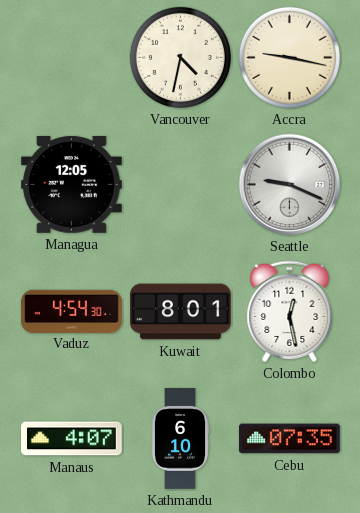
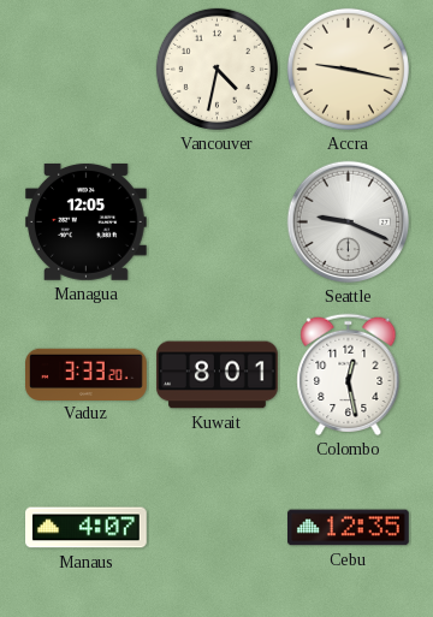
Vaduz: 4:54 -> 3:33 (87, 374)
Kathmandu: 6:10 -> none (180, 439)
Cebu: 07:35 -> 12:35 (349, 528)
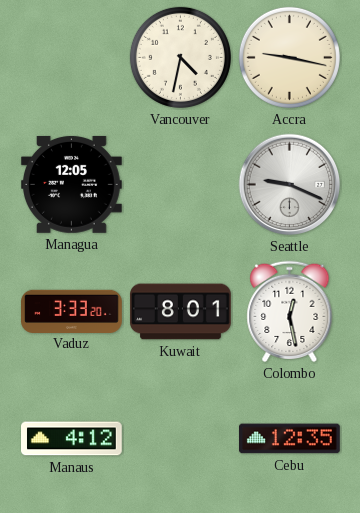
Manaus: 4:07 -> 4:12 (72, 439)
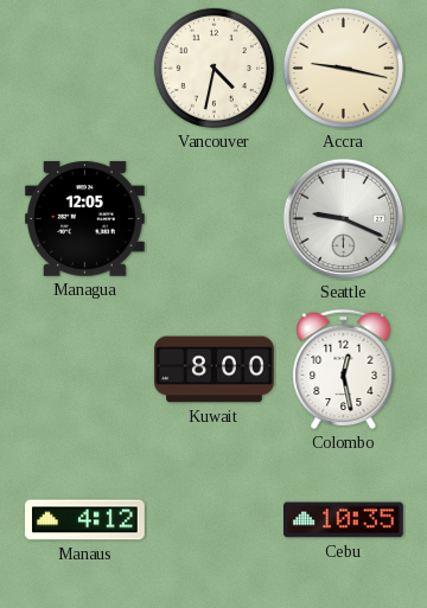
Vaduz: 3:33 -> none (72, 311)
Kuwait: 8:01 -> 8:00 (215, 370)
Cebu: 12:35 -> 10:35 (344, 520)
